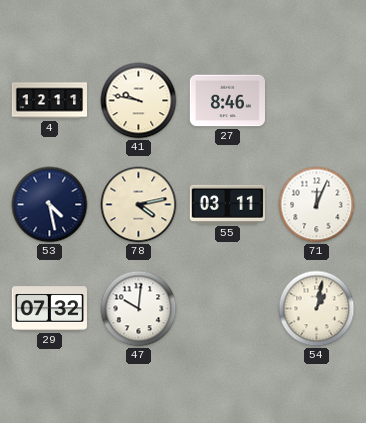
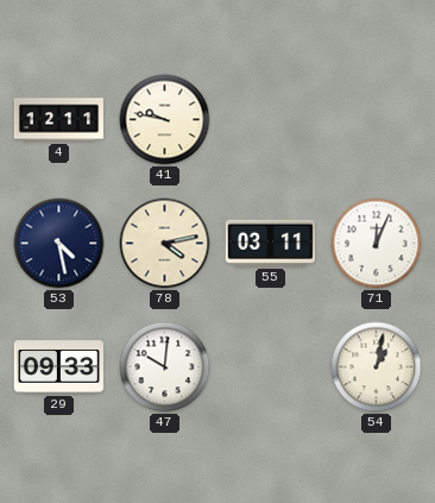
27: 8:46 -> none (227, 101)
29: 07:32 -> 09:33 (58, 367)
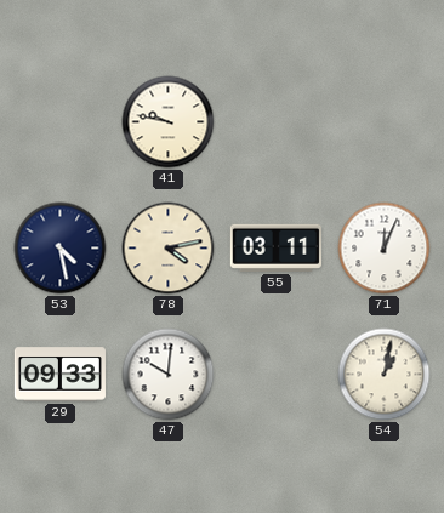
4: 12:11 -> none (58, 120)
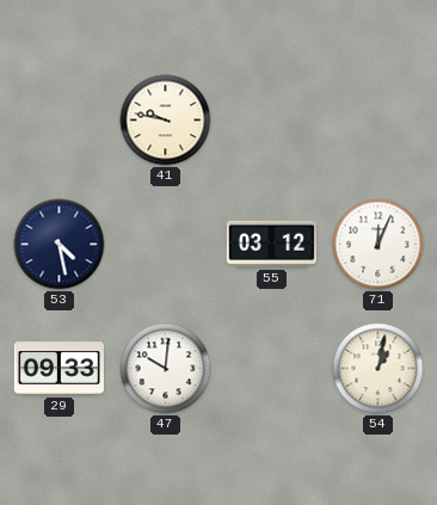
78: 4:13 -> none (169, 249)
55: 03:11 -> 03:12 (271, 244)
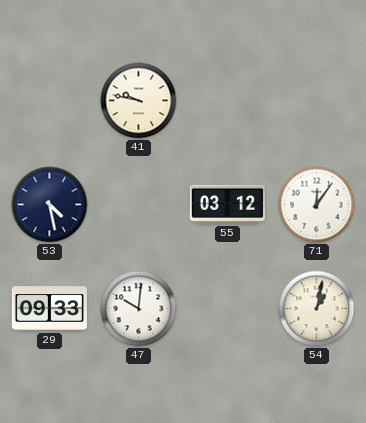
71: 12:04 -> 12:06 (317, 205)
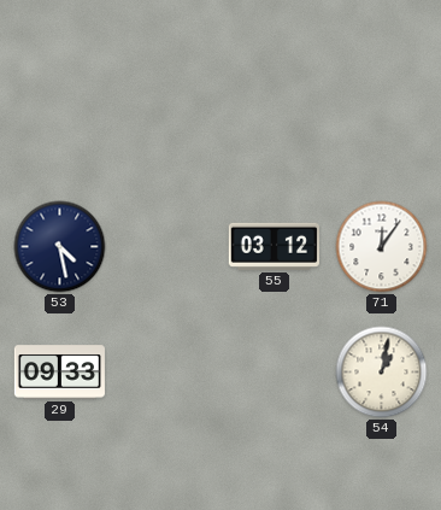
41: 9:47 -> none (139, 101)
47: 10:01 -> none (139, 309)
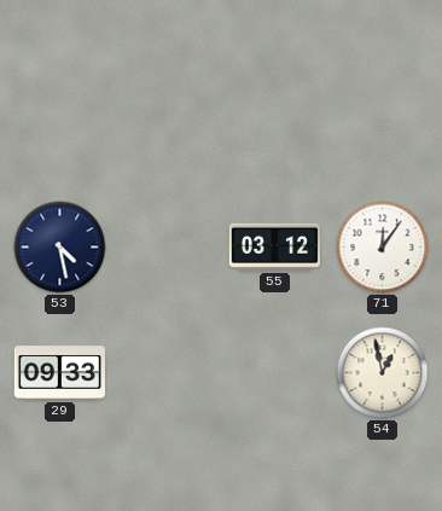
54: 1:02 -> 12:58 (383, 373)
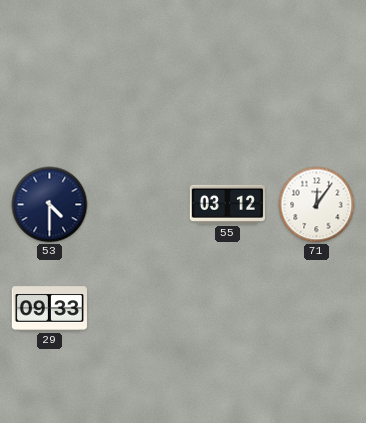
53: 4:28 -> 4:30 (50, 205)
54: 12:58 -> none (383, 373)
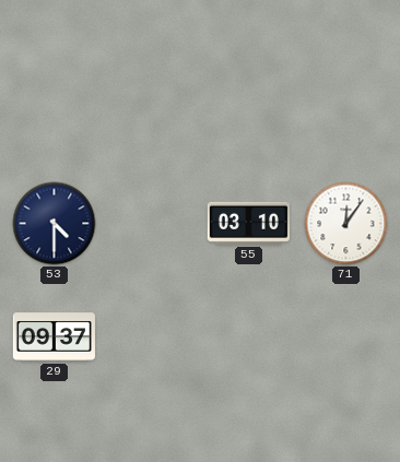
55: 03:12 -> 03:10 (248, 223)
29: 09:33 -> 09:37 (54, 337)
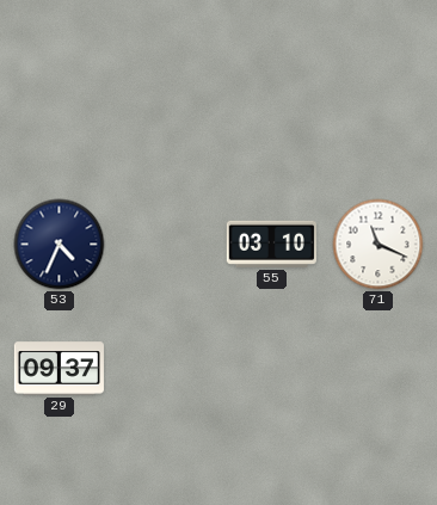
53: 4:30 -> 4:34 (60, 245)
71: 12:06 -> 11:19 (378, 245)
